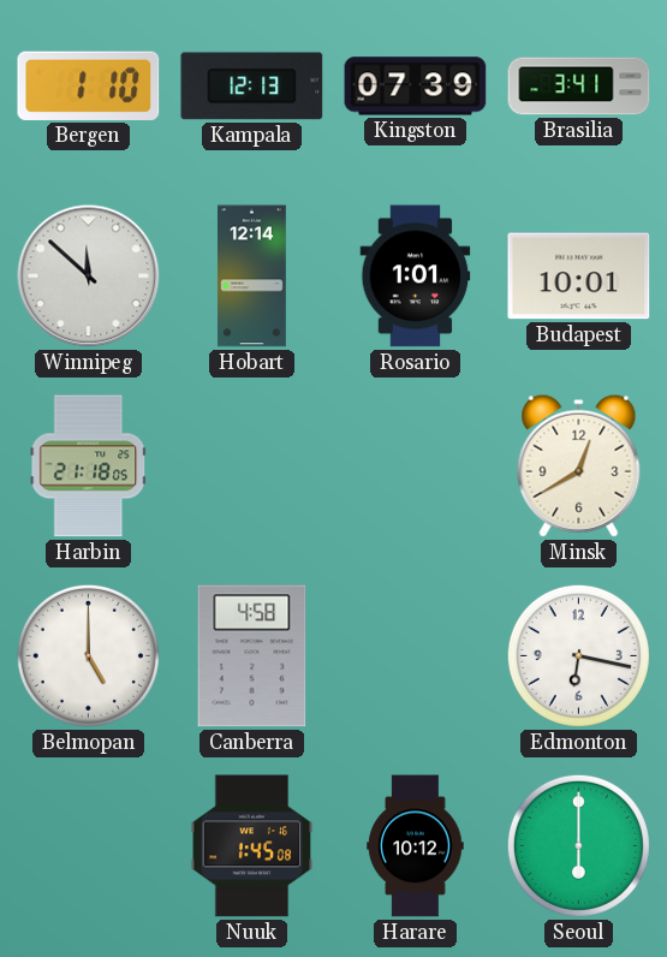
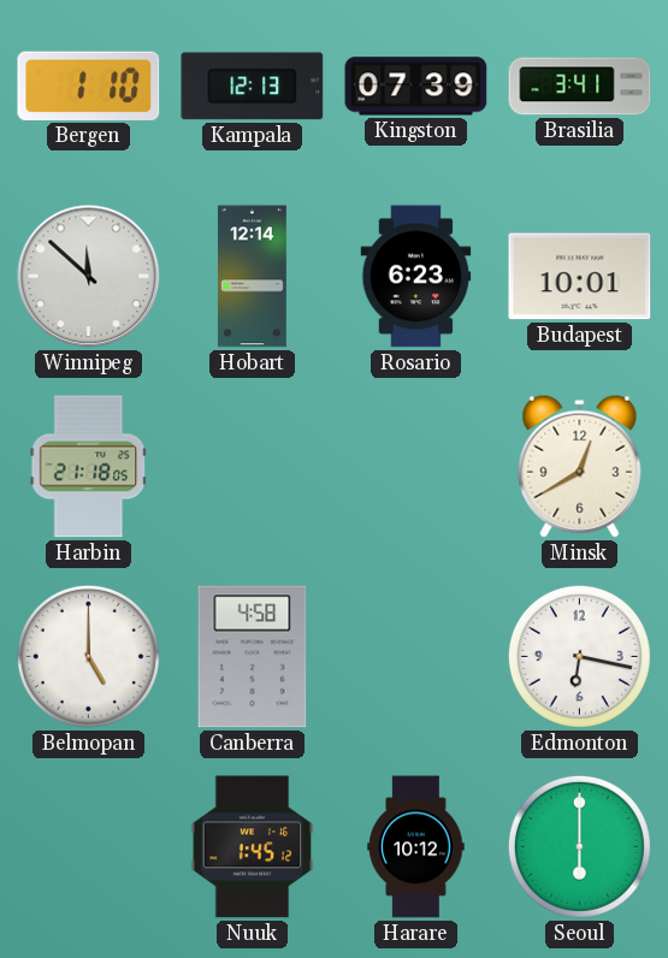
Rosario: 1:01 -> 6:23 (416, 277)
Nuuk: 1:45:08 -> 1:45:12 (253, 847)
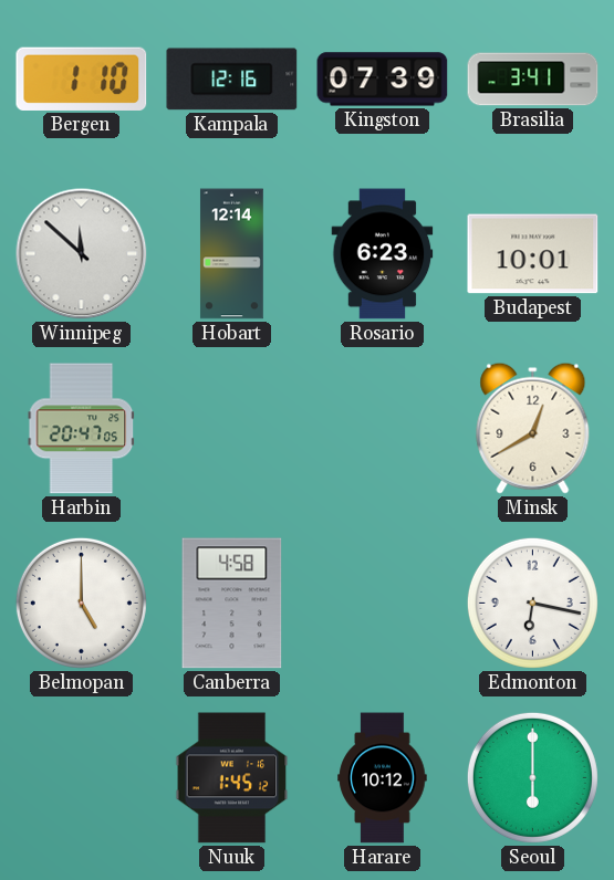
Kampala: 12:13 -> 12:16 (232, 80)
Harbin: 21:18 -> 20:47 (82, 429)
